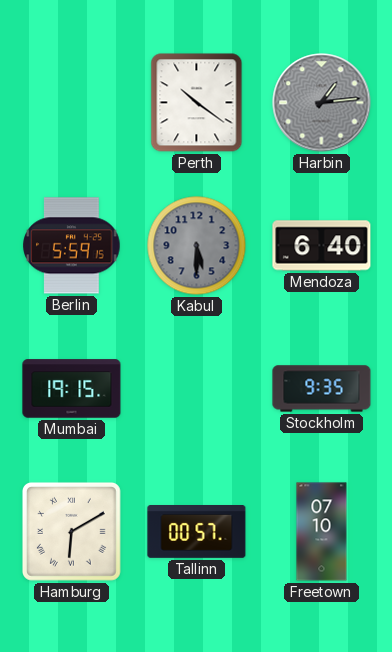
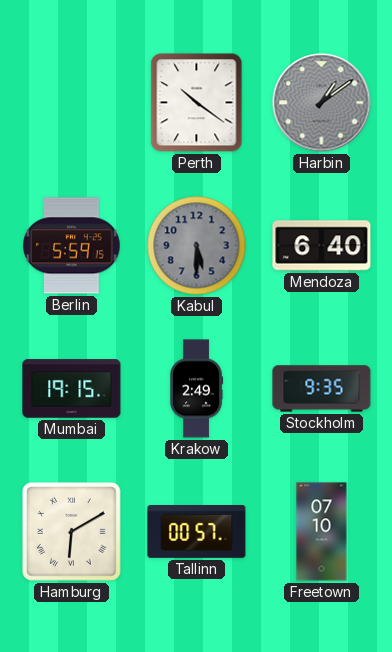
Harbin: 1:14 -> 1:09 (322, 103)
Krakow: none -> 2:49 (197, 389)
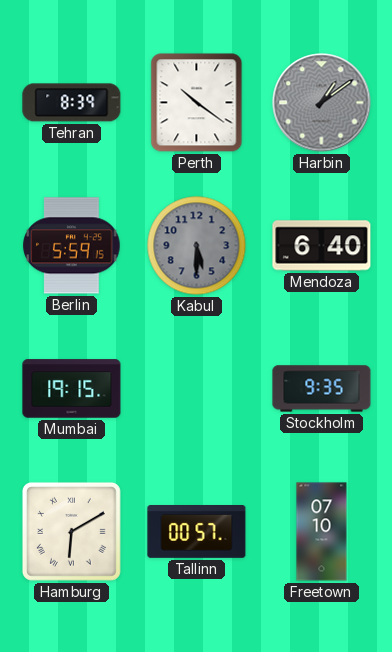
Tehran: none -> 8:39 (72, 103)
Krakow: 2:49 -> none (197, 389)
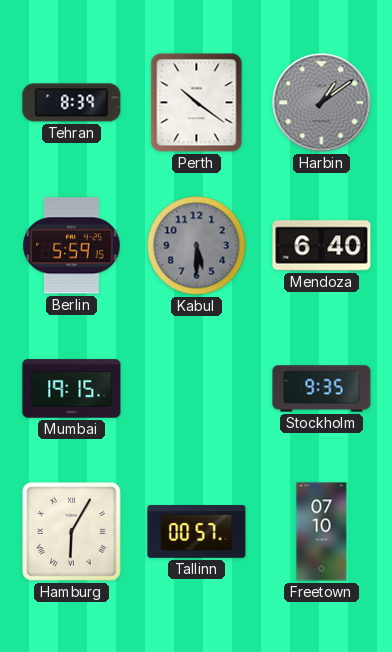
Hamburg: 6:10 -> 6:05 (71, 531)
